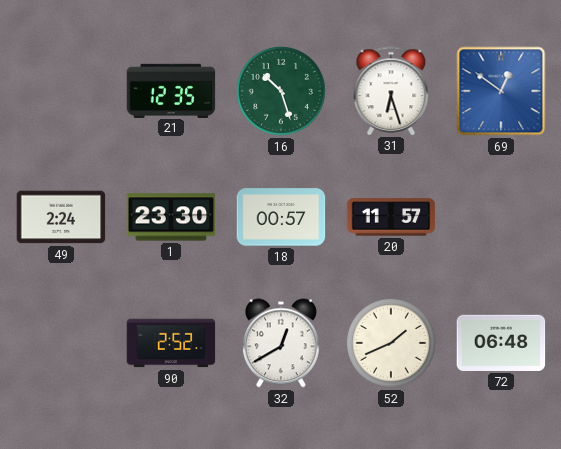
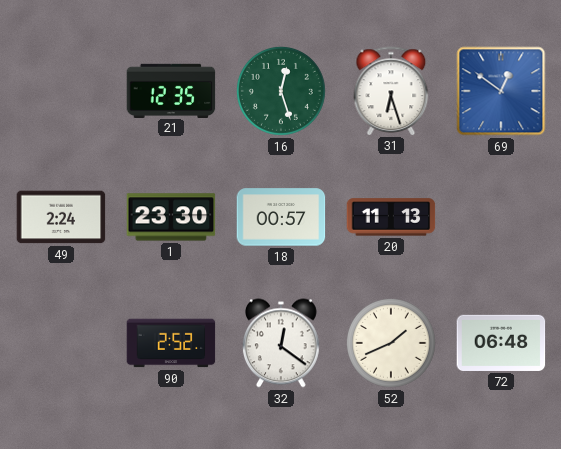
16: 10:27 -> 12:27 (281, 91)
20: 11:57 -> 11:13 (391, 217)
32: 12:40 -> 12:21 (281, 343)
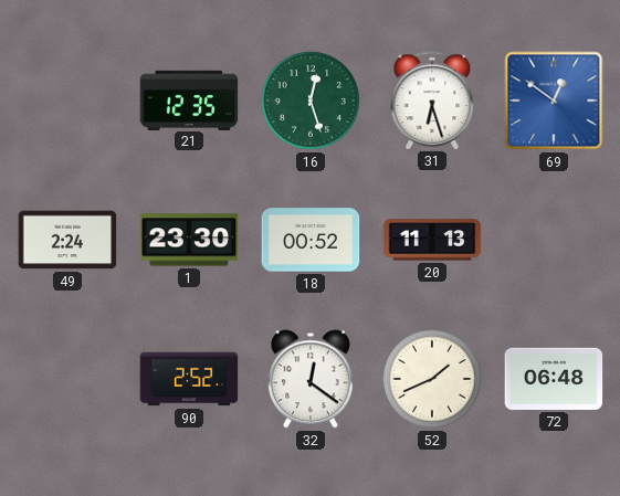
18: 00:57 -> 00:52 (311, 240)
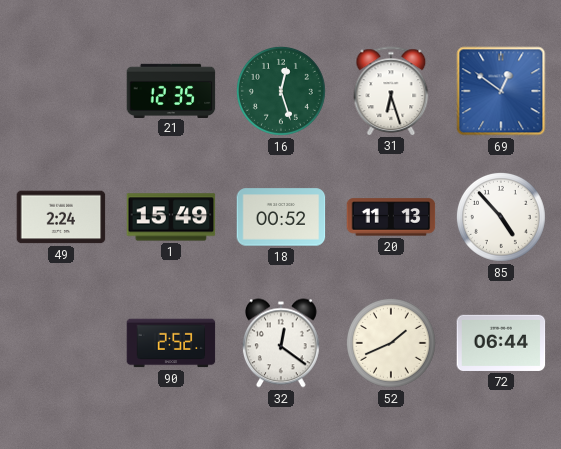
1: 23:30 -> 15:49 (171, 217)
85: none -> 4:53 (501, 217)
72: 06:48 -> 06:44 (501, 343)
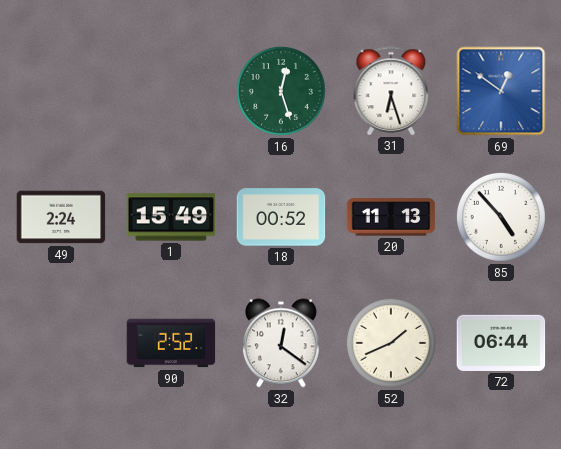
21: 12:35 -> none (171, 90)
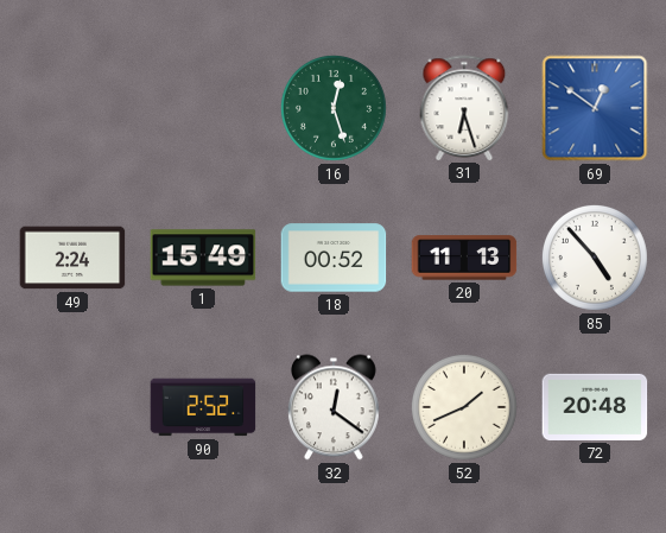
72: 06:44 -> 20:48 (595, 407)
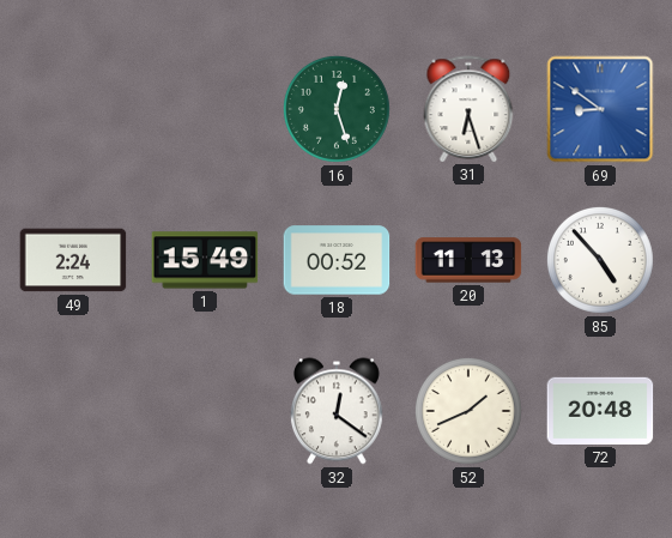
69: 12:51 -> 8:51 (600, 109)
90: 2:52 -> none (203, 407)
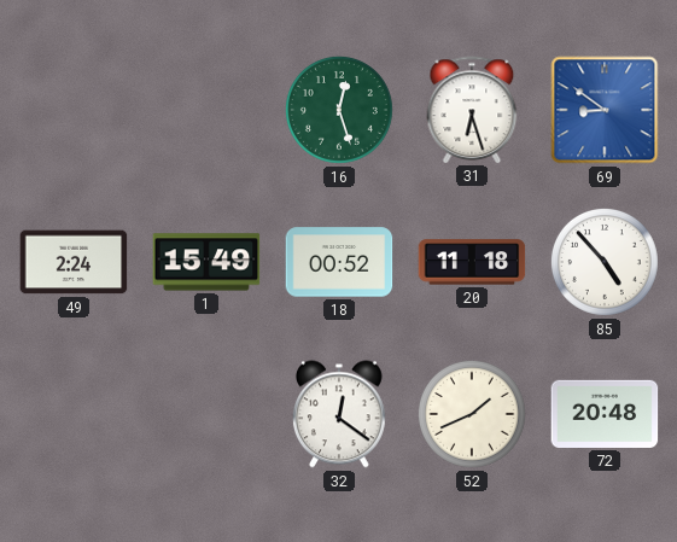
20: 11:13 -> 11:18 (472, 262)
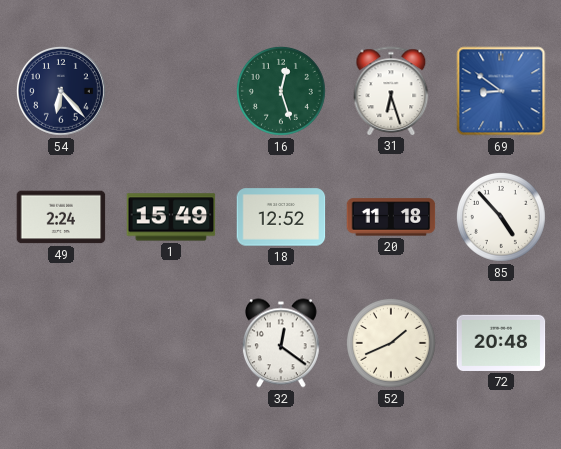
54: none -> 6:23 (61, 91)
18: 00:52 -> 12:52 (281, 217)
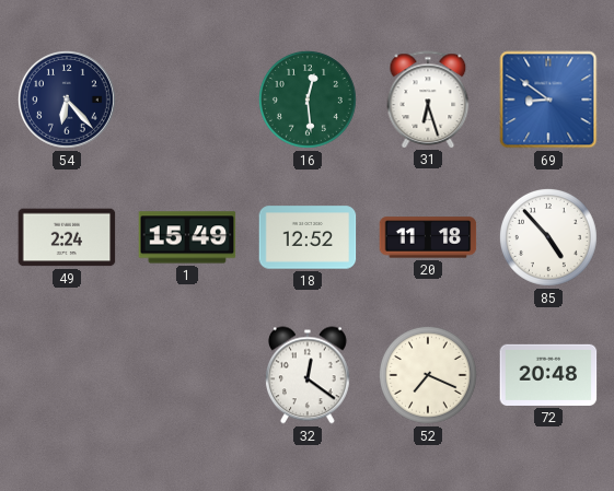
16: 12:27 -> 12:29 (308, 100)
52: 1:41 -> 7:19 (428, 375)
